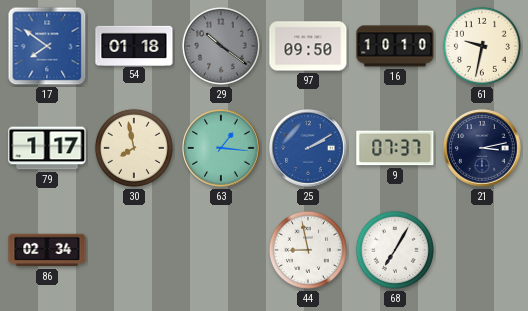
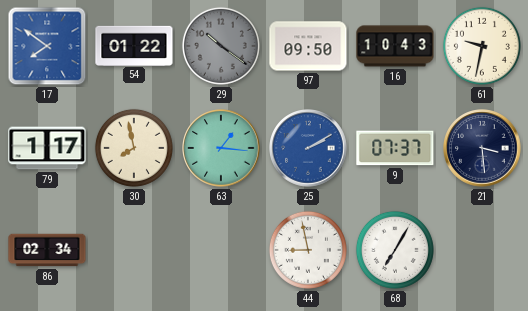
54: 01:18 -> 01:22 (134, 45)
16: 10:10 -> 10:43 (395, 46)
21: 3:13 -> 3:29 (482, 148)
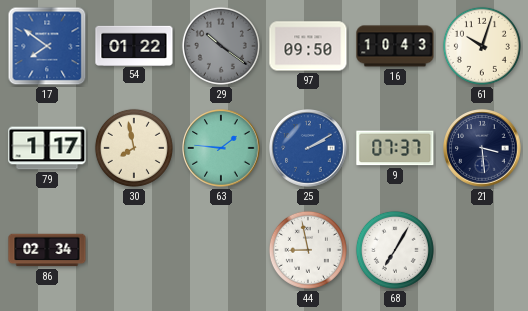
61: 9:32 -> 10:03 (482, 46)
63: 1:16 -> 1:46 (221, 148)
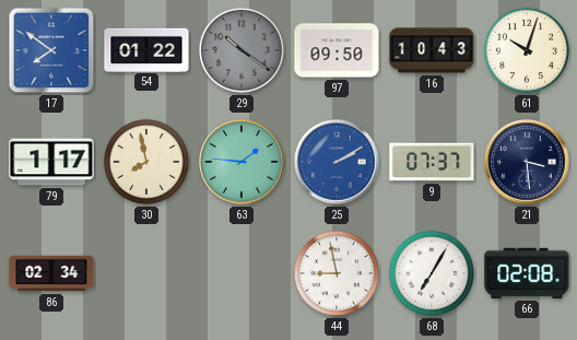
66: none -> 02:08 (527, 273)
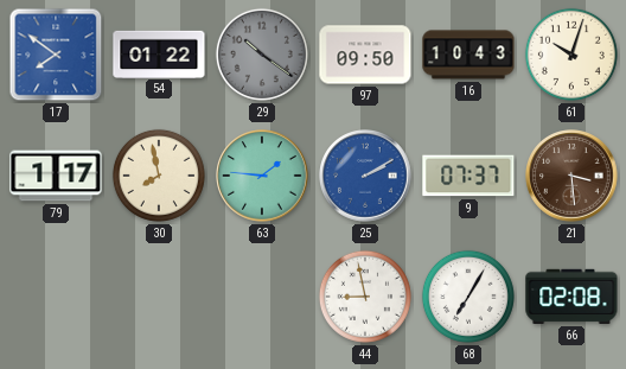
21 dial: navy -> brown (571, 176)
86: 02:34 -> none (51, 273)
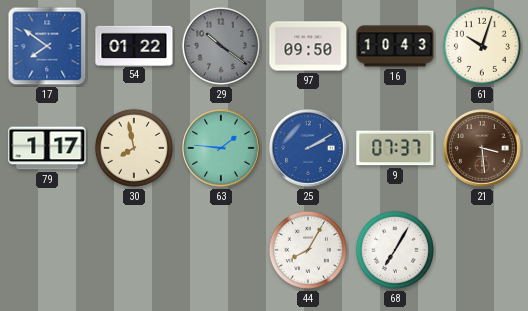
44: 8:58 -> 8:05 (308, 250)
66: 02:08 -> none (571, 297)
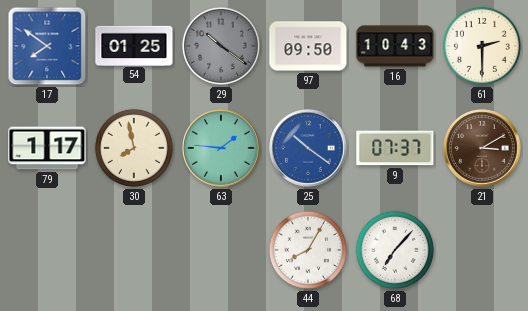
54: 01:22 -> 01:25 (134, 45)
61: 10:03 -> 2:30 (482, 46)
25: 2:10 -> 10:21 (308, 148)
21: 3:29 -> 3:10 (482, 148)
68: 7:05 -> 7:07 (395, 250)
